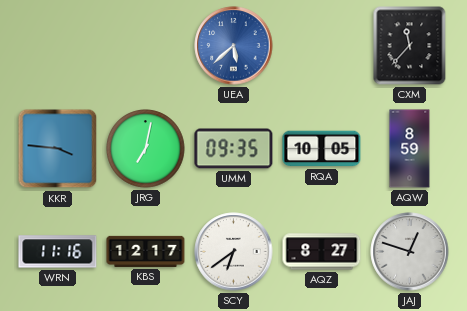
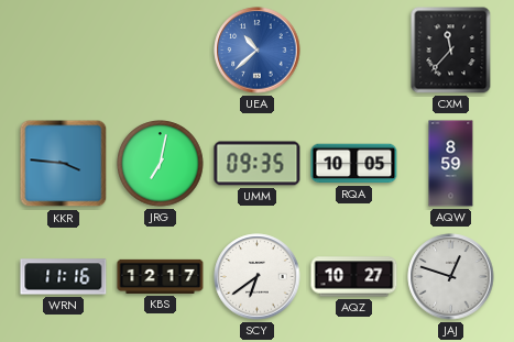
UEA: 5:38 -> 10:38 (258, 51)
AQZ: 8:27 -> 10:27 (354, 277)
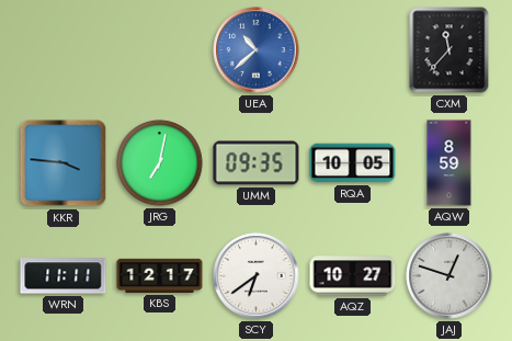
WRN: 11:16 -> 11:11 (64, 276)
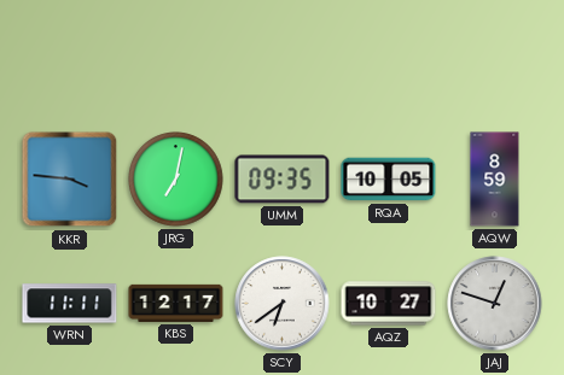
UEA: 10:38 -> none (257, 50)
CXM: 11:37 -> none (450, 50)
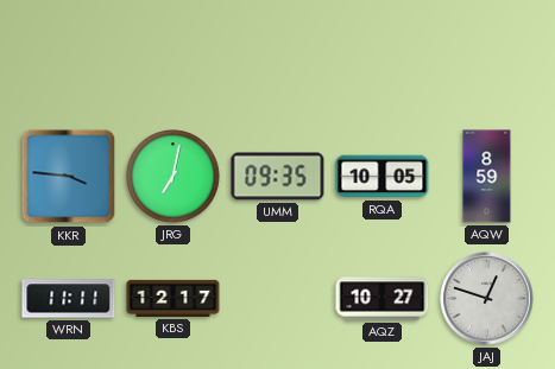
SCY: 6:39 -> none (283, 304)
